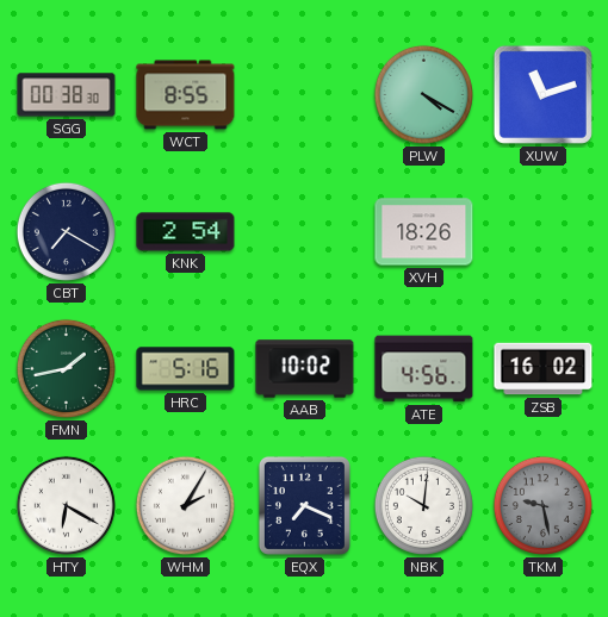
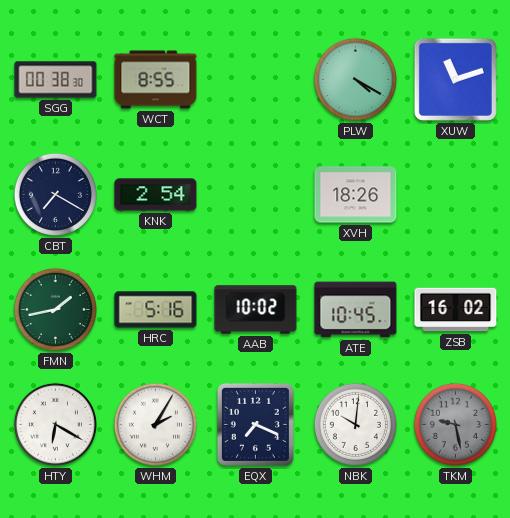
ATE: 4:56 -> 10:45 (356, 310)
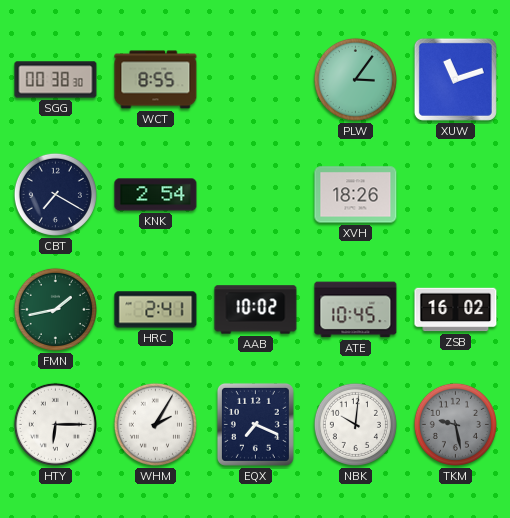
PLW: 4:20 -> 3:06 (355, 79)
HRC: 5:16 -> 2:41 (156, 310)
HTY: 6:20 -> 6:15 (55, 424)
